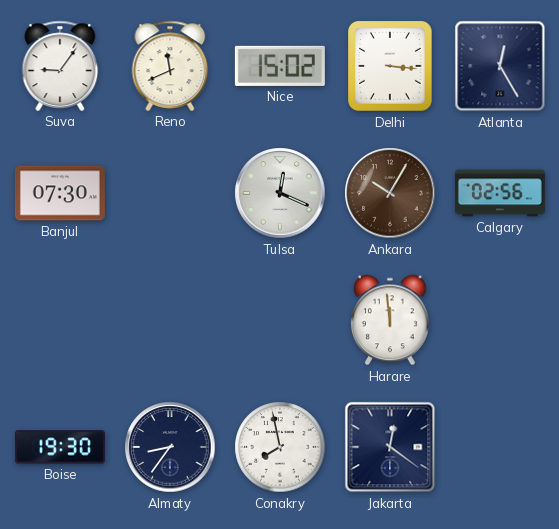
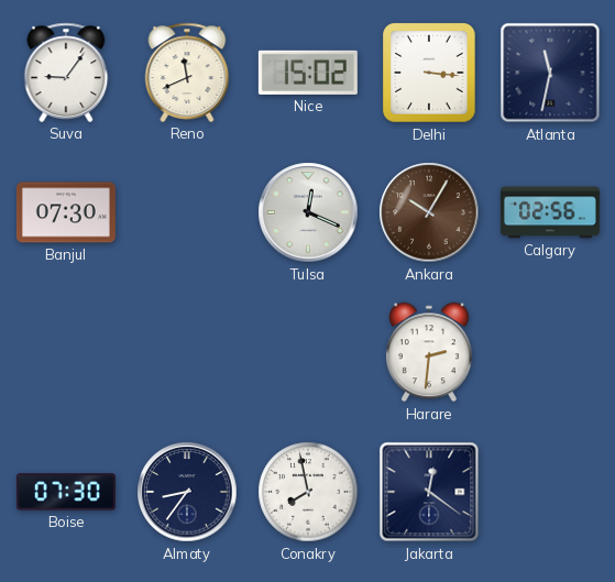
Atlanta: 12:25 -> 11:32 (550, 73)
Harare: 11:59 -> 2:31 (429, 352)
Boise: 19:30 -> 07:30 (66, 492)
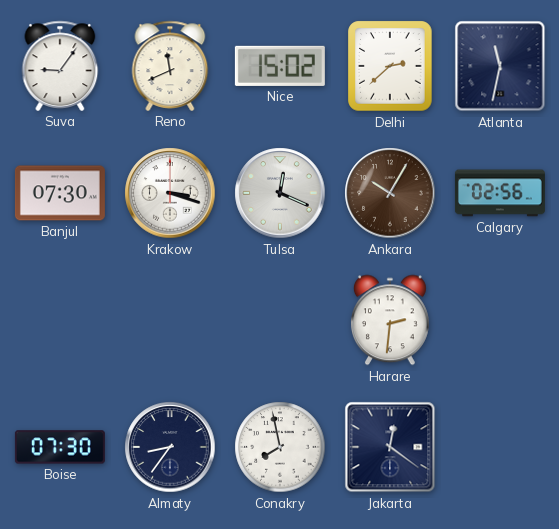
Delhi: 3:16 -> 2:38 (390, 66)
Krakow: none -> 3:18 (170, 193)
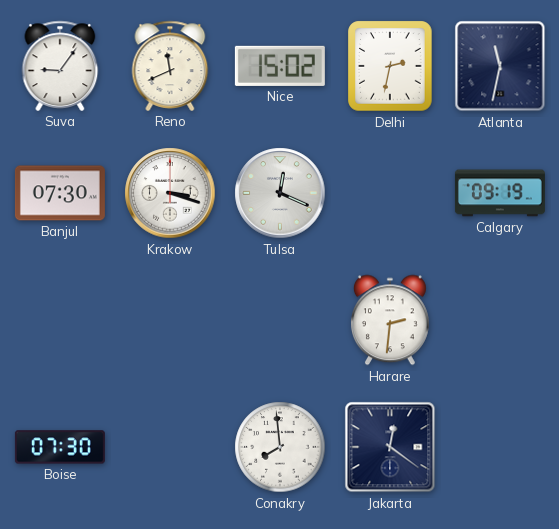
Delhi: 2:38 -> 2:32 (390, 66)
Ankara: 10:05 -> none (390, 193)
Calgary: 02:56 -> 09:19 (500, 193)
Almaty: 8:36 -> none (170, 447)
Conakry: 7:58 -> 7:59 (280, 447)
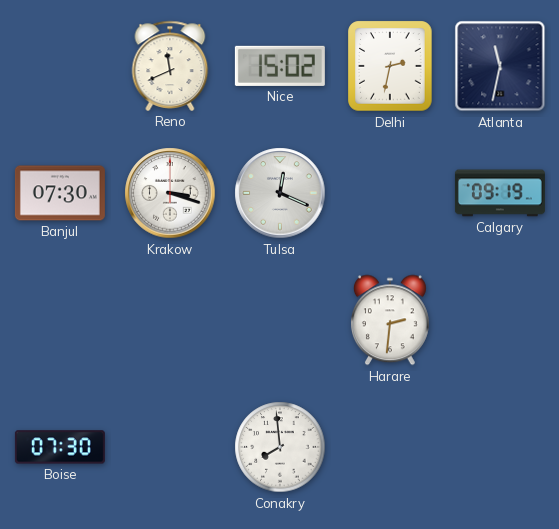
Suva: 9:06 -> none (60, 66)
Jakarta: 12:21 -> none (390, 447)
